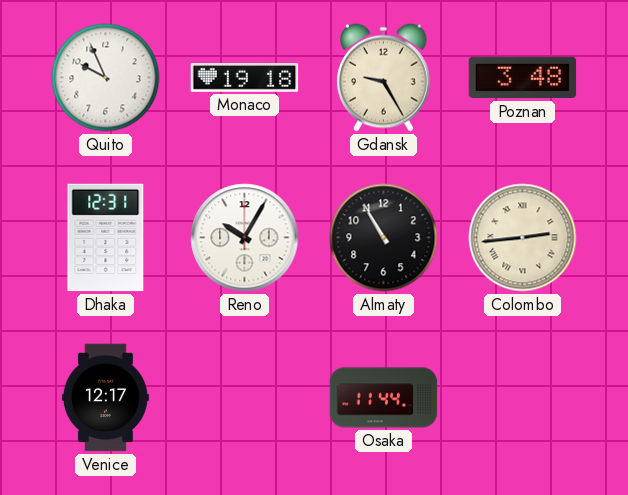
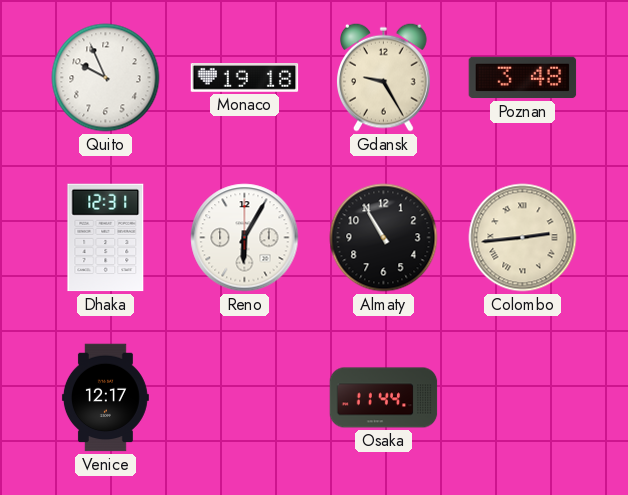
Reno: 10:05 -> 6:05 (245, 238)
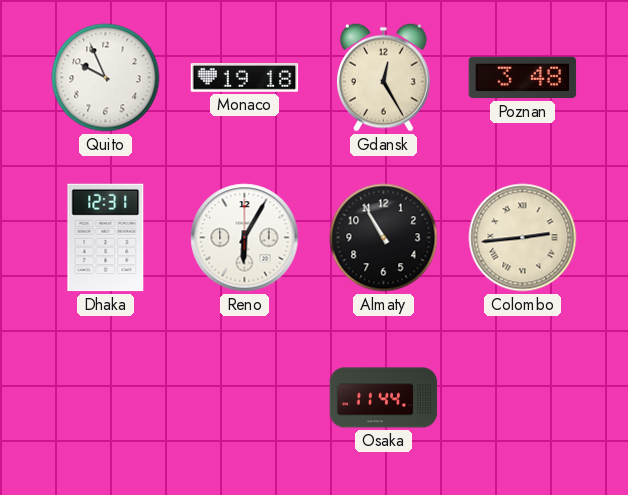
Gdansk: 9:25 -> 12:25 (384, 77)
Venice: 12:17 -> none (105, 398)
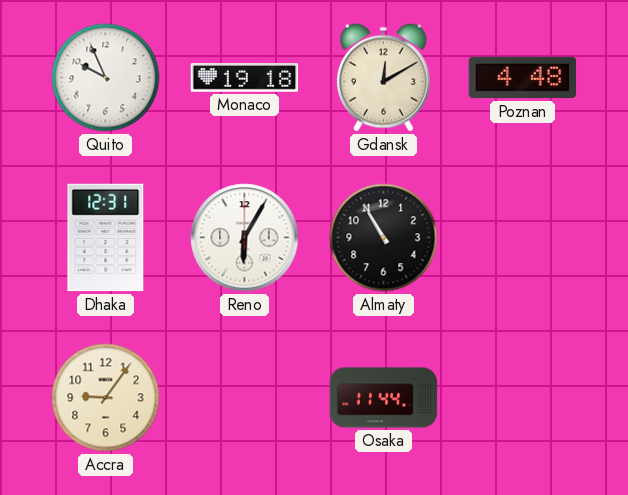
Gdansk: 12:25 -> 12:10 (384, 77)
Poznan: 3:48 -> 4:48 (523, 78)
Colombo: 2:44 -> none (523, 238)
Accra: none -> 9:06 (106, 398)
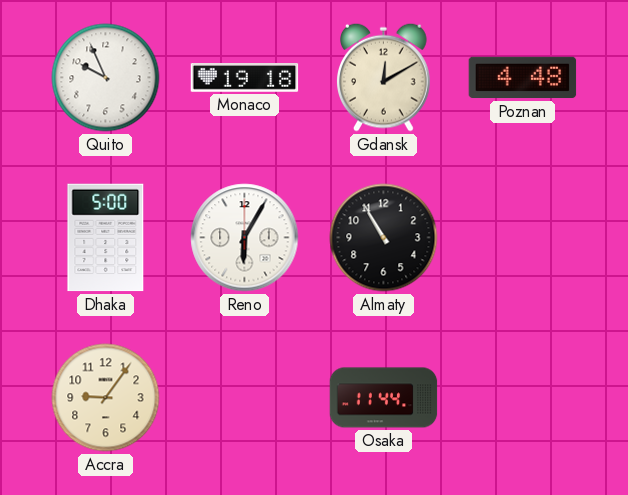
Dhaka: 12:31 -> 5:00 (106, 238)
